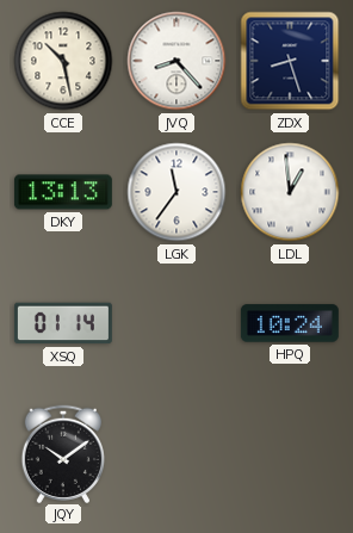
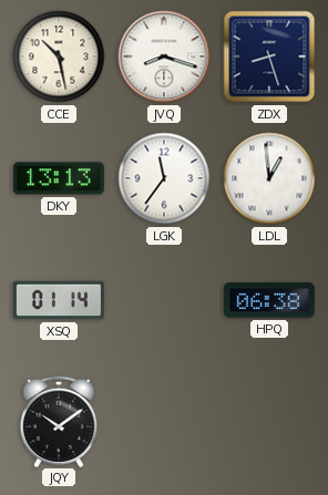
JVQ: 8:23 -> 8:18 (164, 56)
HPQ: 10:24 -> 06:38 (269, 300)
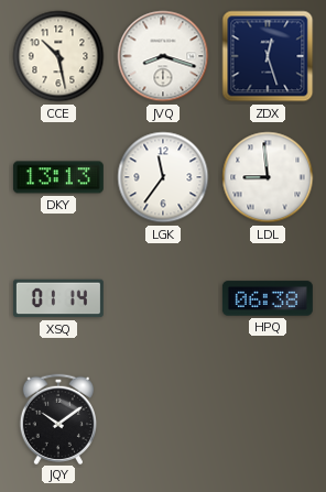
ZDX: 8:27 -> 12:27 (268, 56)
LDL: 12:59 -> 8:59 (268, 177)
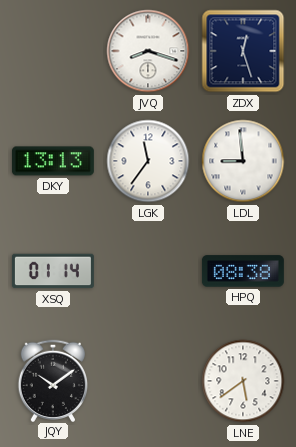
CCE: 10:28 -> none (58, 56)
HPQ: 06:38 -> 08:38 (243, 271)
LNE: none -> 5:39 (243, 381)
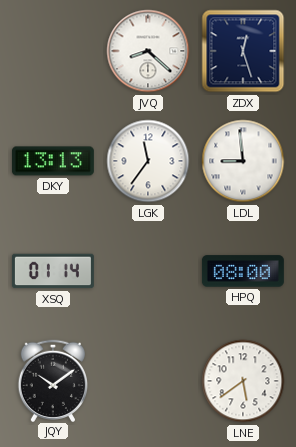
JVQ: 8:18 -> 8:22 (148, 51)
HPQ: 08:38 -> 08:00 (243, 271)
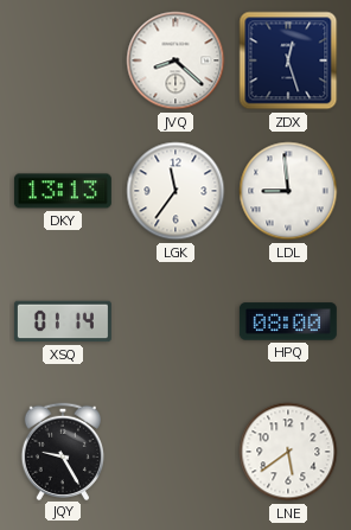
JQY: 10:09 -> 9:25 (62, 451)
